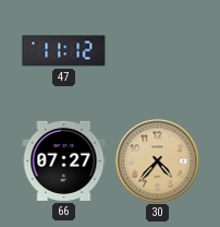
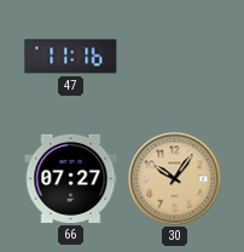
47: 11:12 -> 11:16 (71, 57)
30: 4:37 -> 10:06 (175, 179)
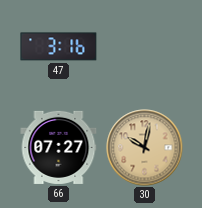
47: 11:16 -> 3:16 (59, 47)
30: 10:06 -> 10:02 (145, 148)
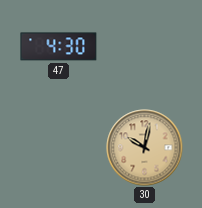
47: 3:16 -> 4:30 (59, 47)
66: 07:27 -> none (59, 147)
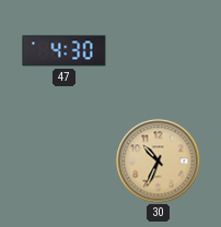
30: 10:02 -> 10:34 (159, 162)
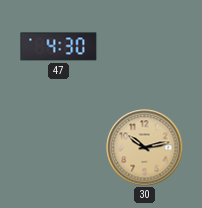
30: 10:34 -> 10:13 (145, 148)
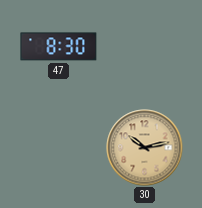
47: 4:30 -> 8:30 (59, 47)
